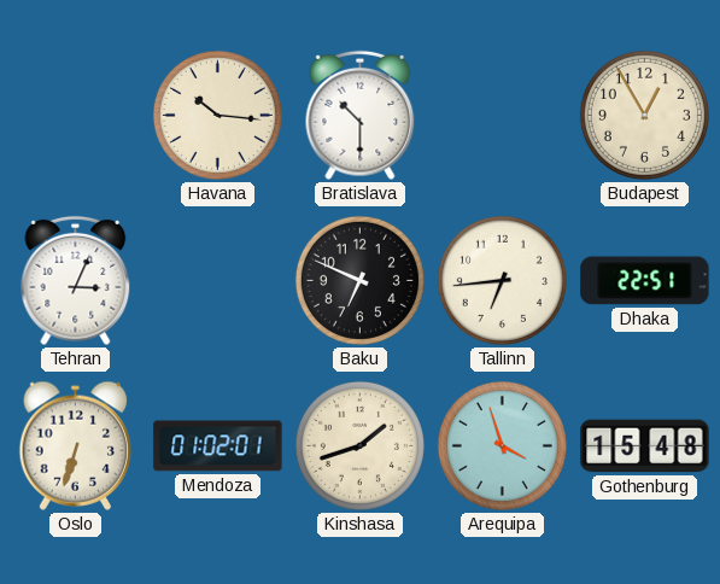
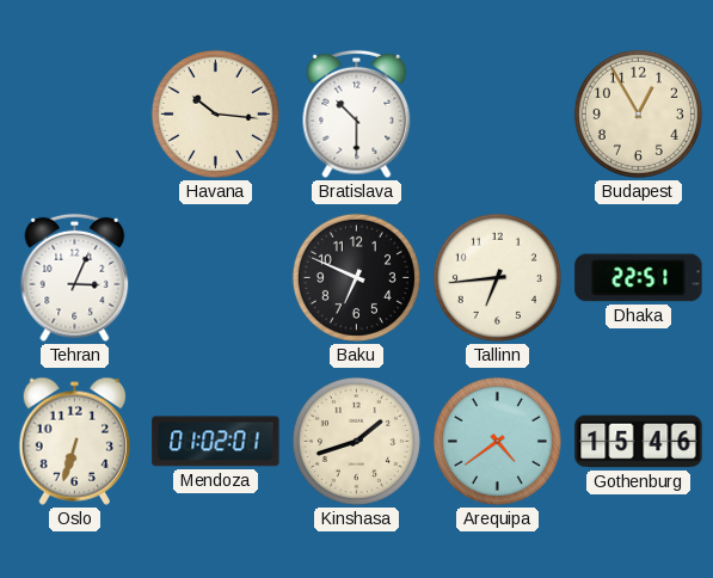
Arequipa: 3:57 -> 4:39 (497, 441)
Gothenburg: 15:48 -> 15:46 (639, 442)
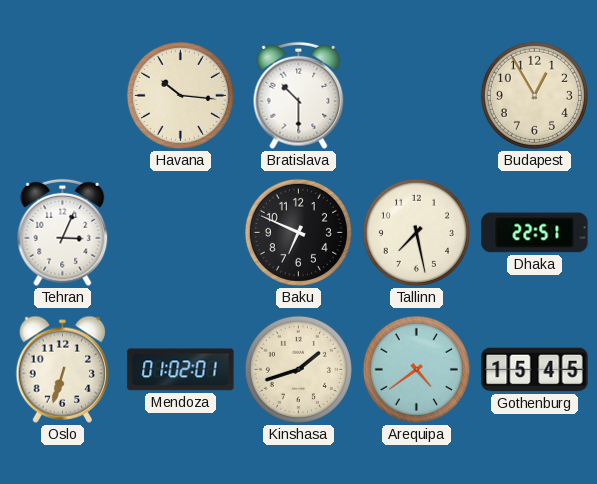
Tallinn: 6:44 -> 7:28 (416, 232)
Gothenburg: 15:46 -> 15:45 (535, 370)
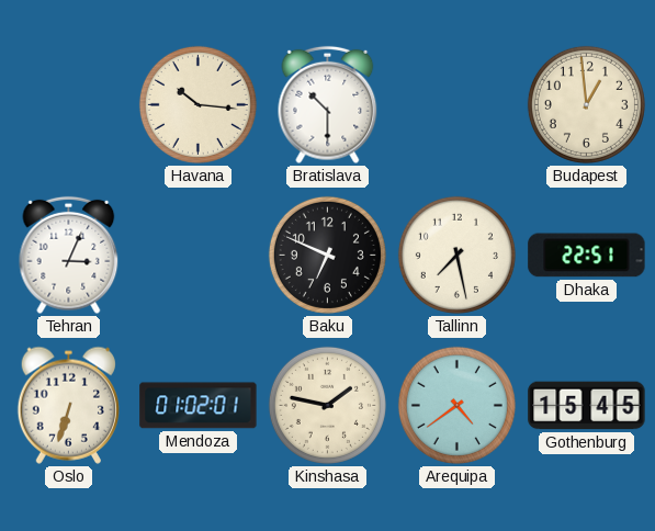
Budapest: 12:55 -> 12:59 (586, 104)
Kinshasa: 1:42 -> 1:47 (327, 405)
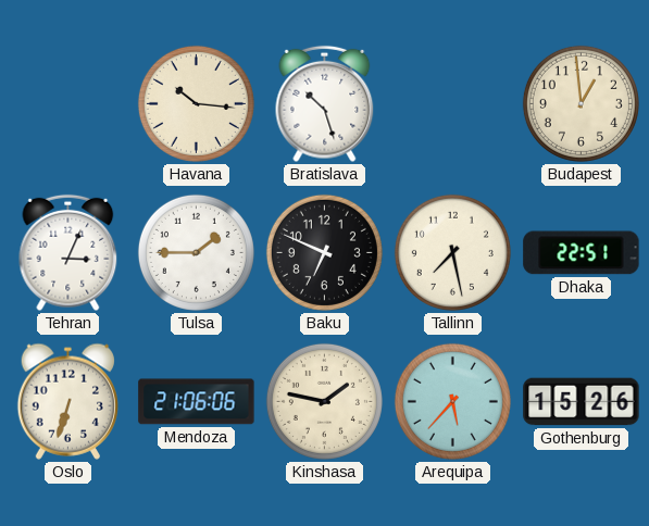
Bratislava: 10:30 -> 10:27 (325, 104)
Tulsa: none -> 1:45 (196, 252)
Mendoza: 01:02 -> 21:06 (197, 402)
Arequipa: 4:39 -> 5:37 (452, 401)
Gothenburg: 15:45 -> 15:26 (582, 402)
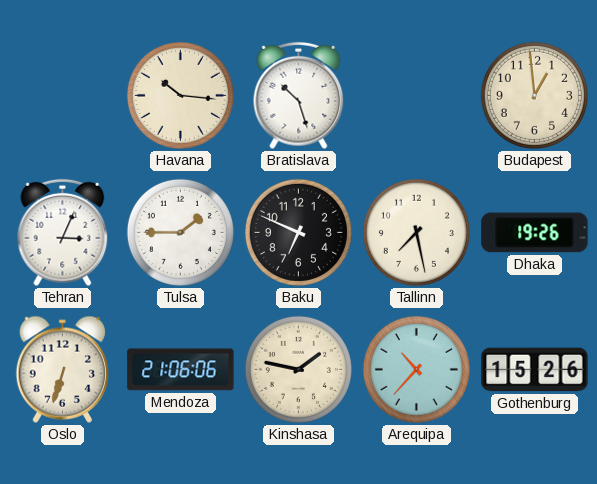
Dhaka: 22:51 -> 19:26 (535, 233)
Arequipa: 5:37 -> 10:37 (416, 369)
